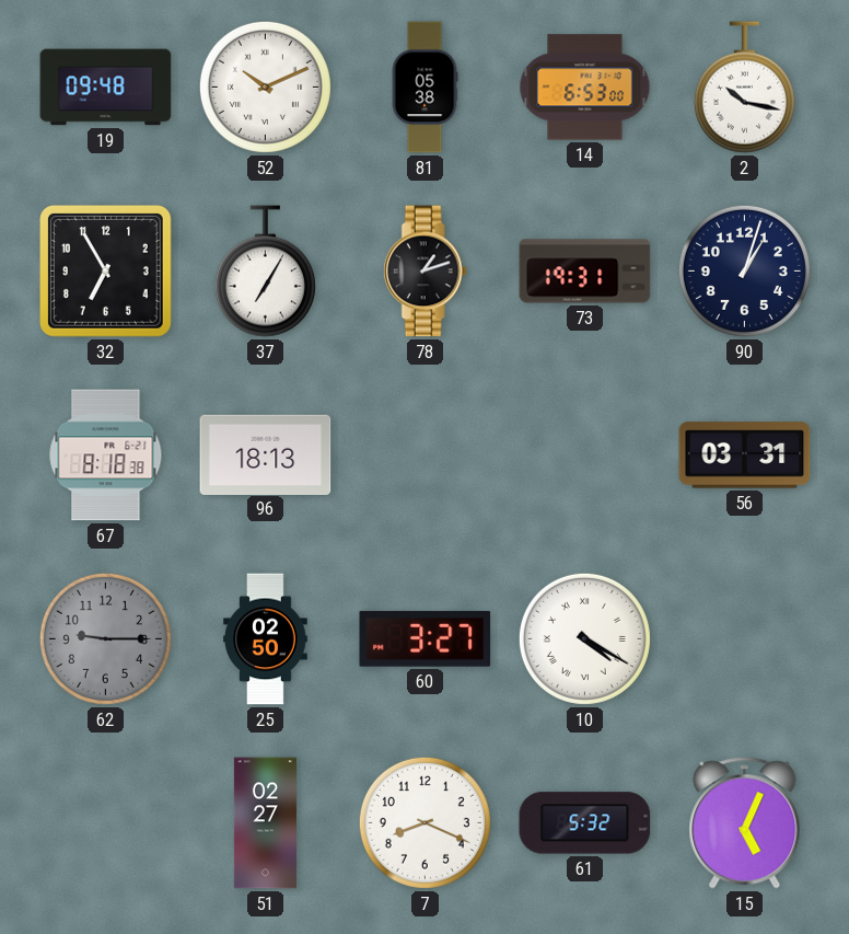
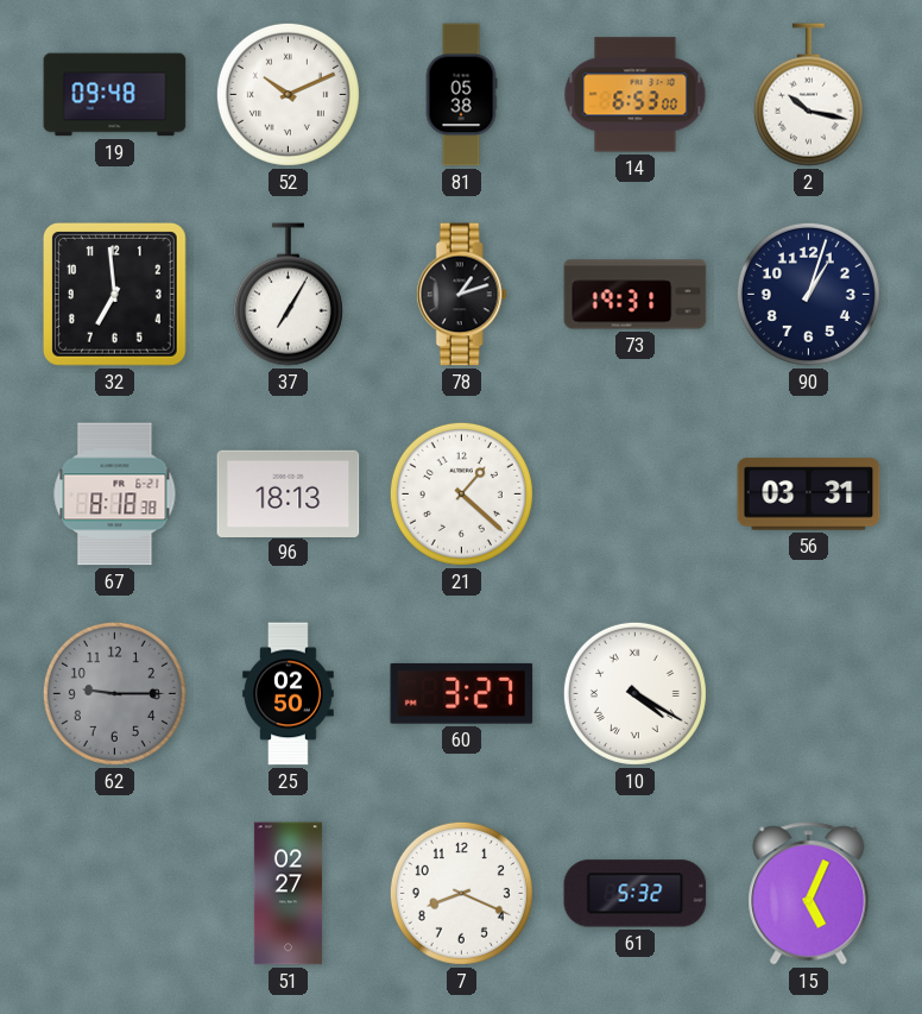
32: 6:55 -> 6:59 (115, 295)
21: none -> 1:22 (461, 493)
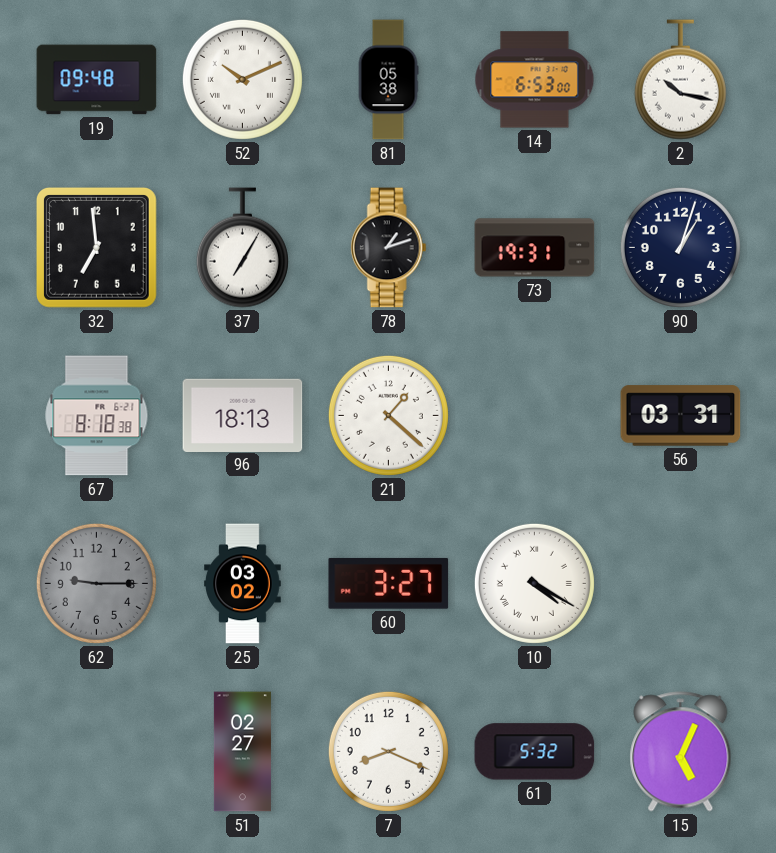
25: 02:50 -> 03:02 (243, 584)
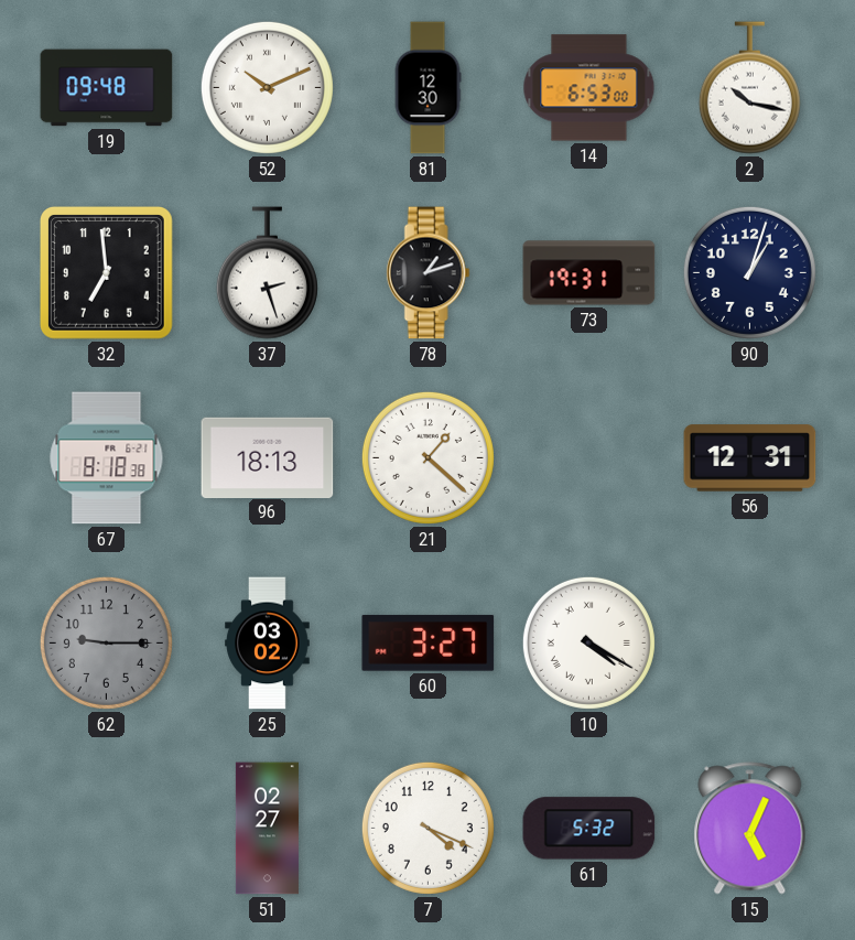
81: 05:38 -> 12:30 (428, 88)
37: 7:05 -> 2:27 (267, 273)
56: 03:31 -> 12:31 (750, 458)
7: 8:19 -> 4:19 (428, 828)
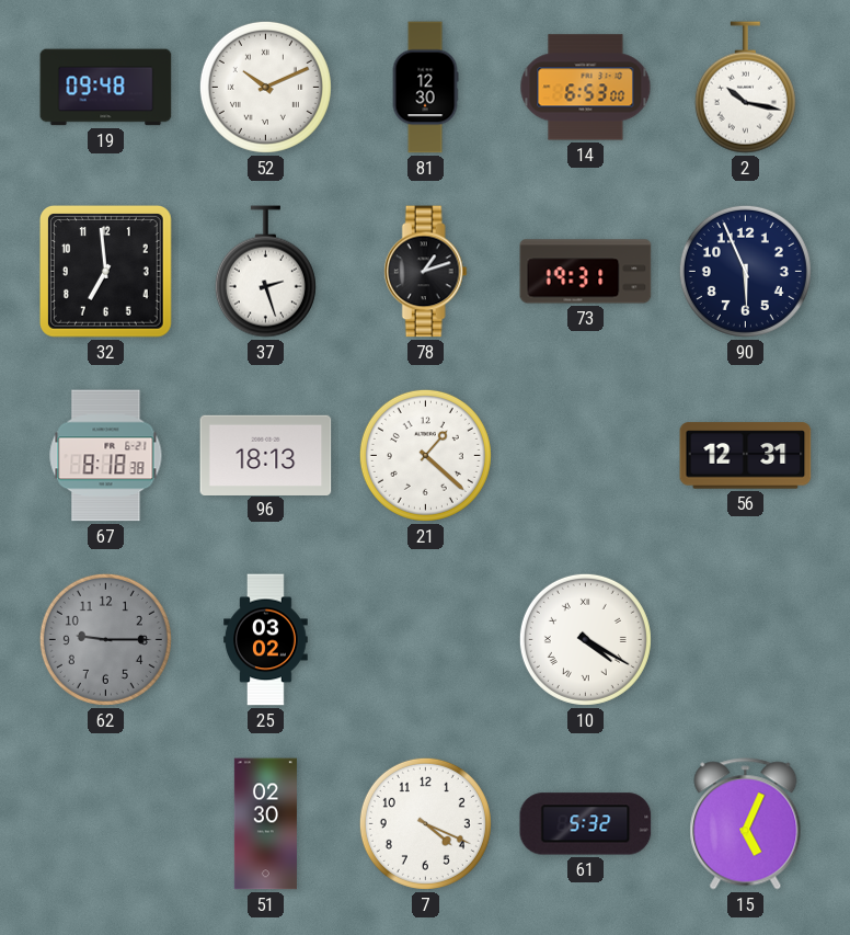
90: 1:03 -> 5:56 (745, 271)
60: 3:27 -> none (429, 642)
51: 02:27 -> 02:30 (265, 824)
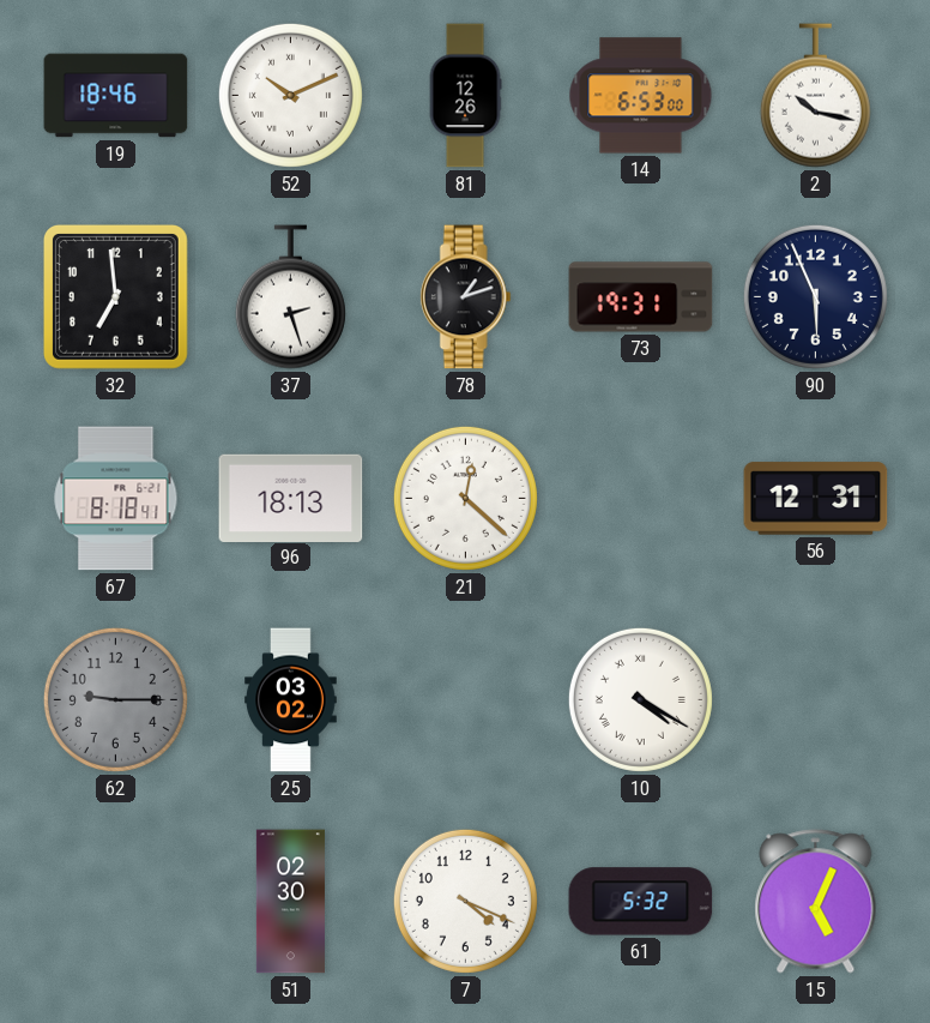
19: 09:48 -> 18:46 (116, 96)
81: 12:30 -> 12:26 (465, 96)
67: 8:18:38 -> 8:18:41 (116, 499)
21: 1:22 -> 12:22 (465, 498)
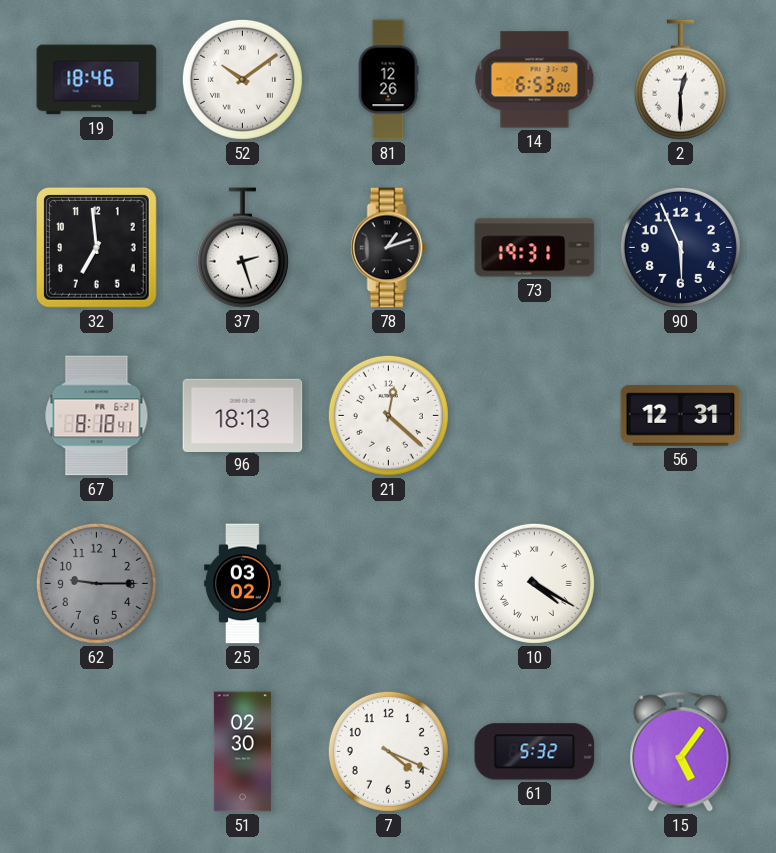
52: 10:11 -> 10:09 (242, 79)
2: 10:17 -> 12:30 (680, 80)
15: 5:04 -> 5:06 (681, 752)
